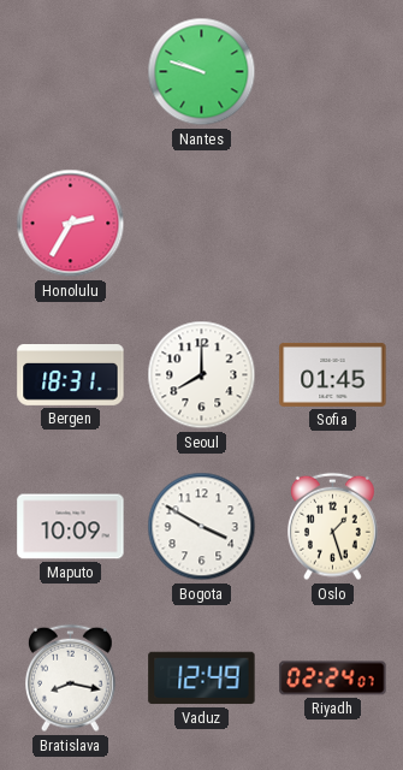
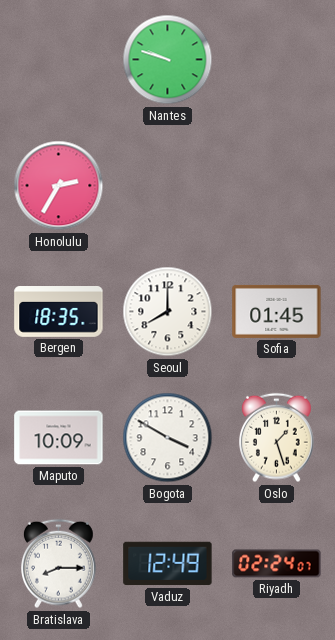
Bergen: 18:31 -> 18:35 (59, 312)
Bratislava: 8:17 -> 8:15 (59, 564)
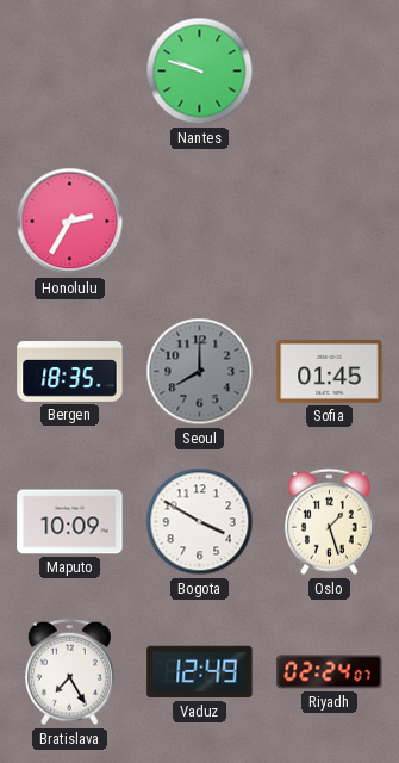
Seoul dial: white -> grey (200, 372)
Bratislava: 8:15 -> 7:25 (70, 672)
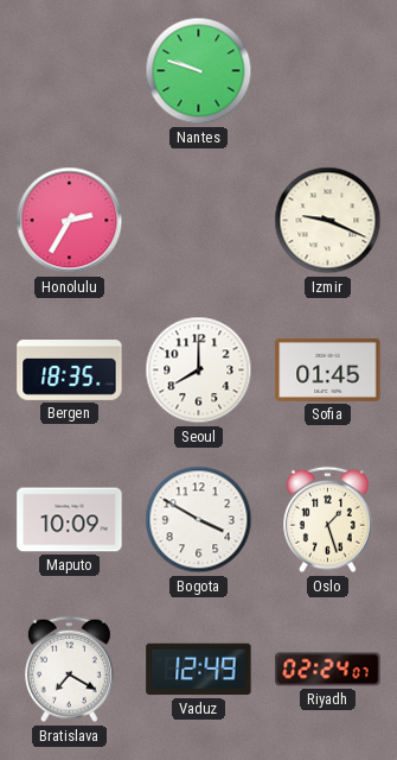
Izmir: none -> 9:19 (328, 221)
Seoul dial: grey -> white (199, 370)
Bratislava: 7:25 -> 7:20 (70, 670)
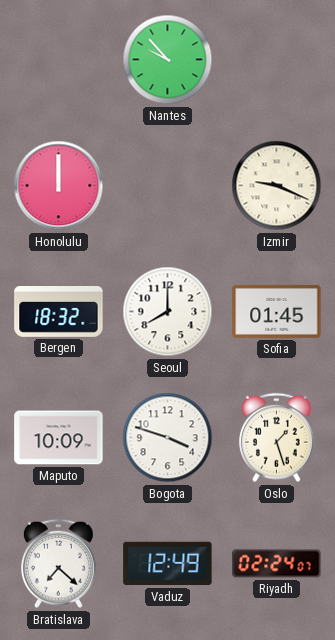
Nantes: 9:48 -> 9:53 (168, 60)
Honolulu: 2:35 -> 12:00 (59, 186)
Bergen: 18:35 -> 18:32 (59, 312)
Bogota: 3:50 -> 3:48 (168, 438)
Bratislava: 7:20 -> 7:22 (59, 564)
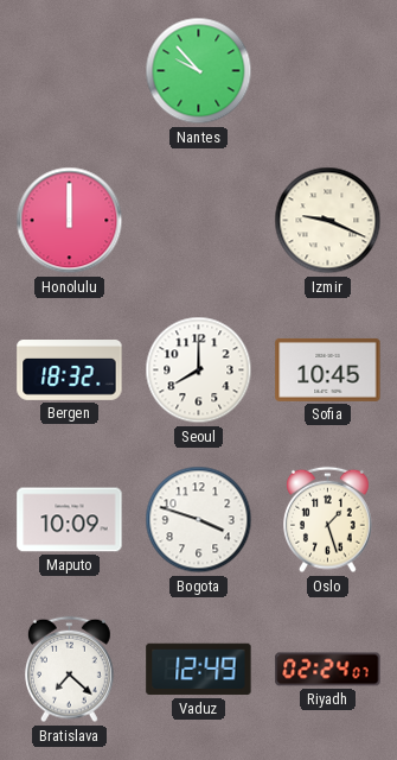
Sofia: 01:45 -> 10:45 (328, 369)
